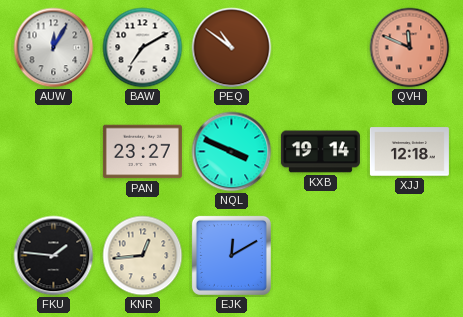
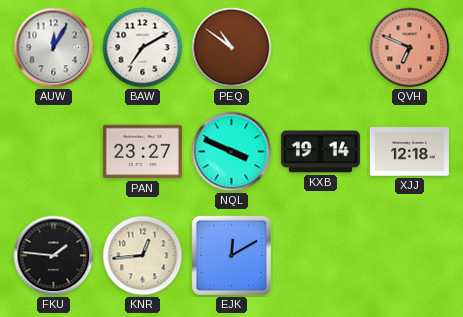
QVH: 11:49 -> 6:49 (410, 48)
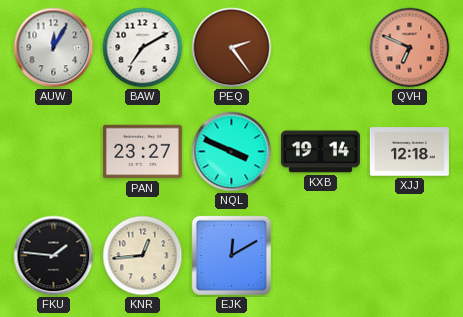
PEQ: 10:51 -> 2:24 (232, 48)
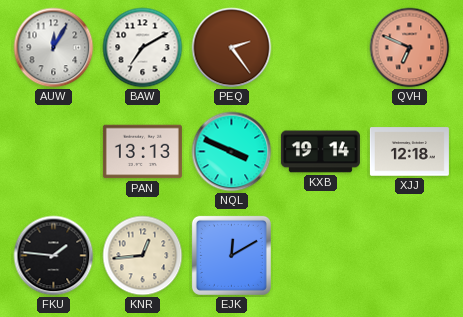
PAN: 23:27 -> 13:13 (142, 152)
